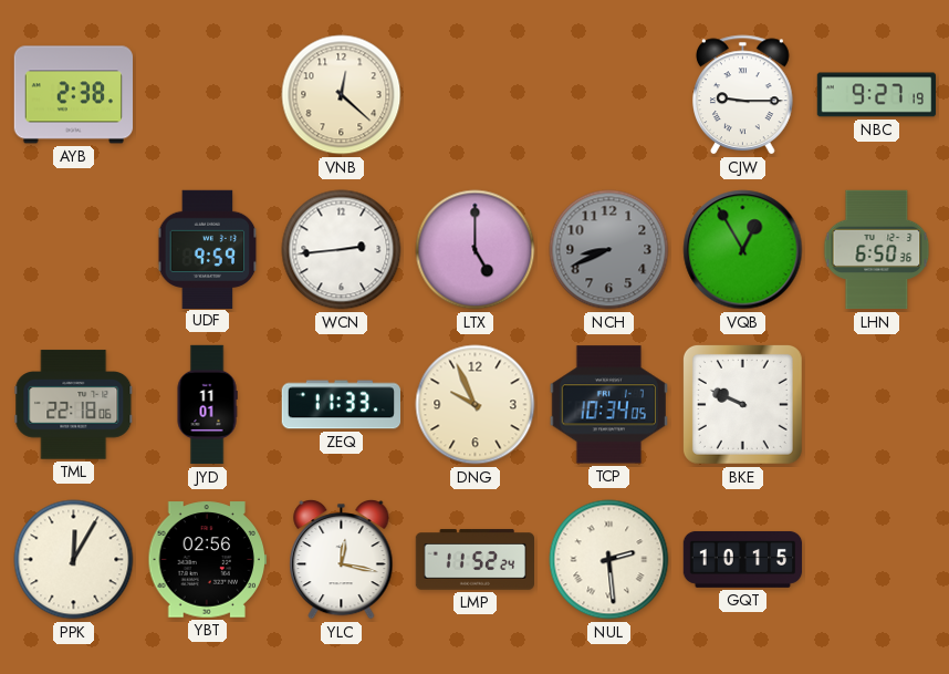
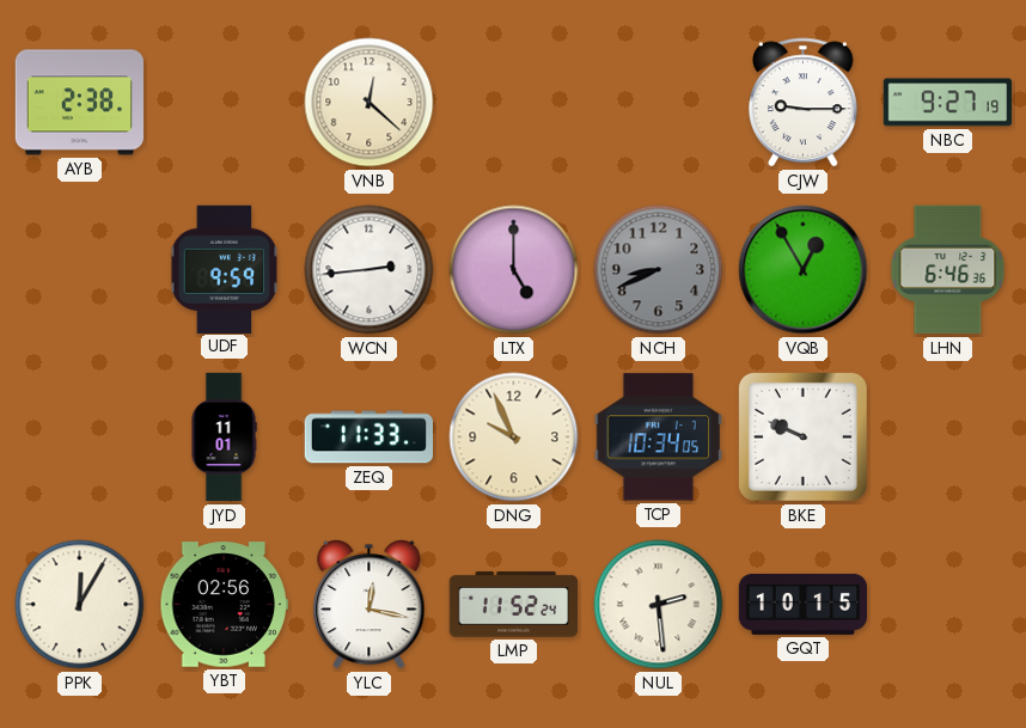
LHN: 6:50 -> 6:46 (948, 270)
TML: 22:18 -> none (74, 405)
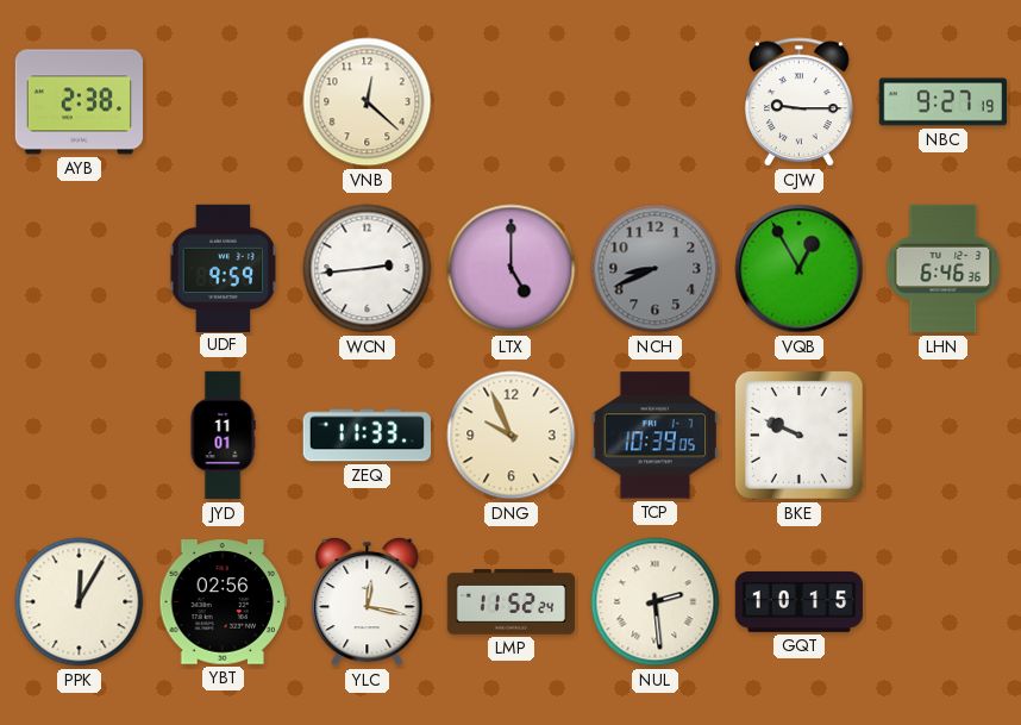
TCP: 10:34 -> 10:39 (654, 436)
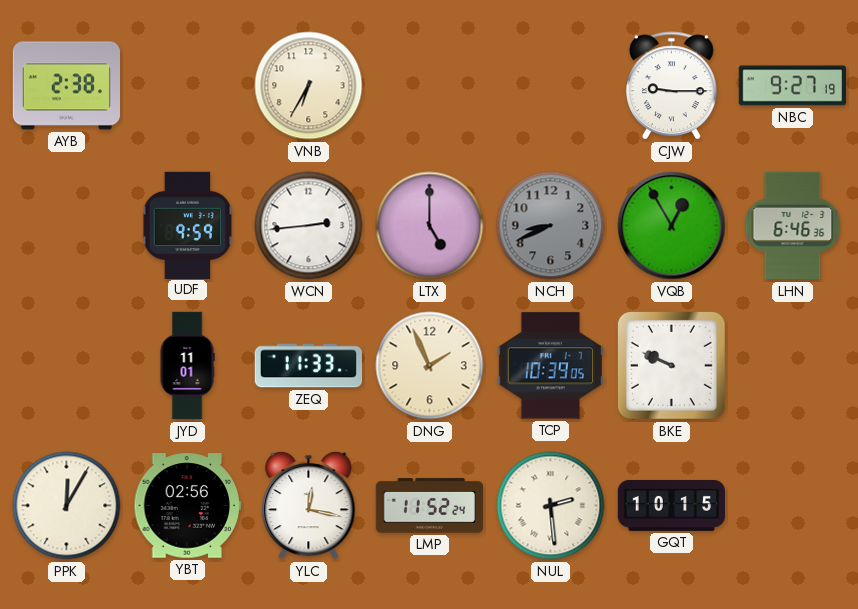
VNB: 12:22 -> 6:35 (309, 86)
DNG: 9:56 -> 1:56 (430, 366)
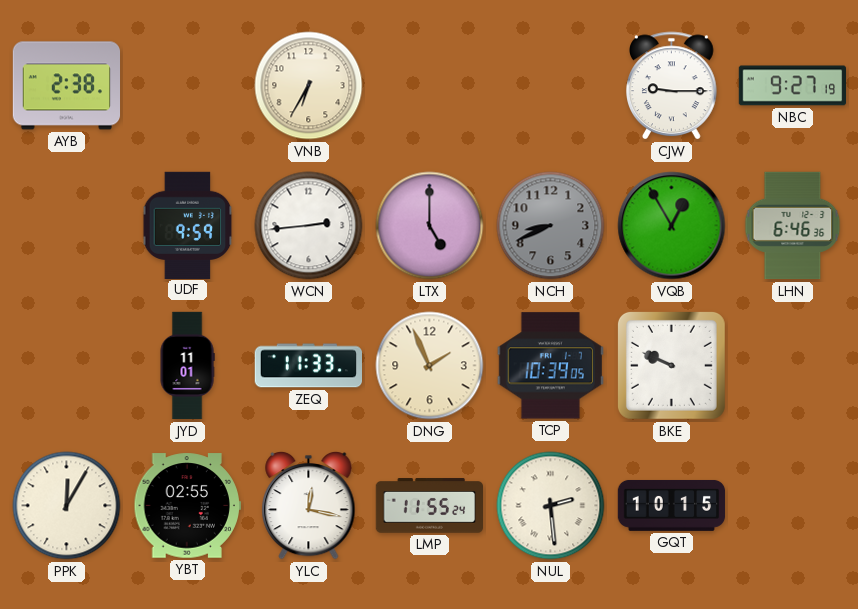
YBT: 02:56 -> 02:55 (187, 506)
LMP: 11:52 -> 11:55 (430, 506)
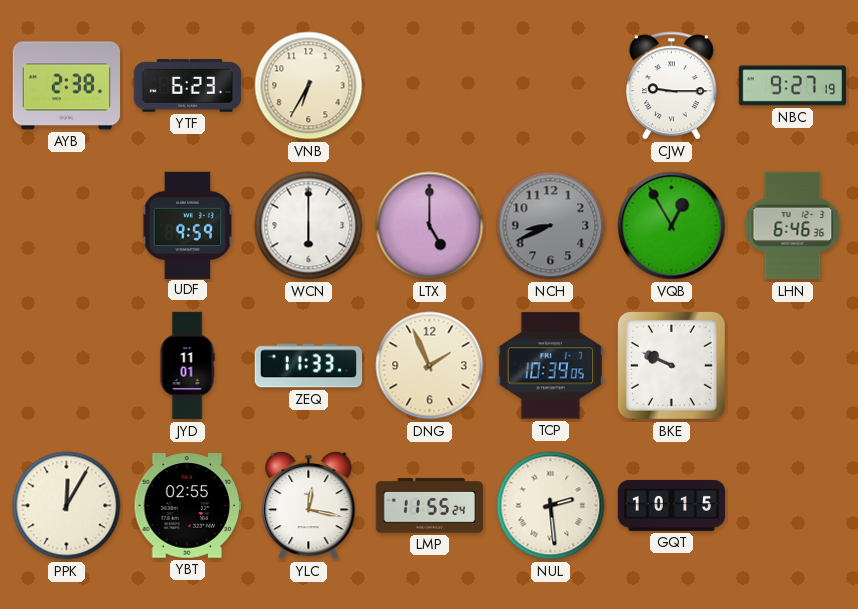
YTF: none -> 6:23 (188, 86)
WCN: 2:44 -> 6:00 (309, 226)
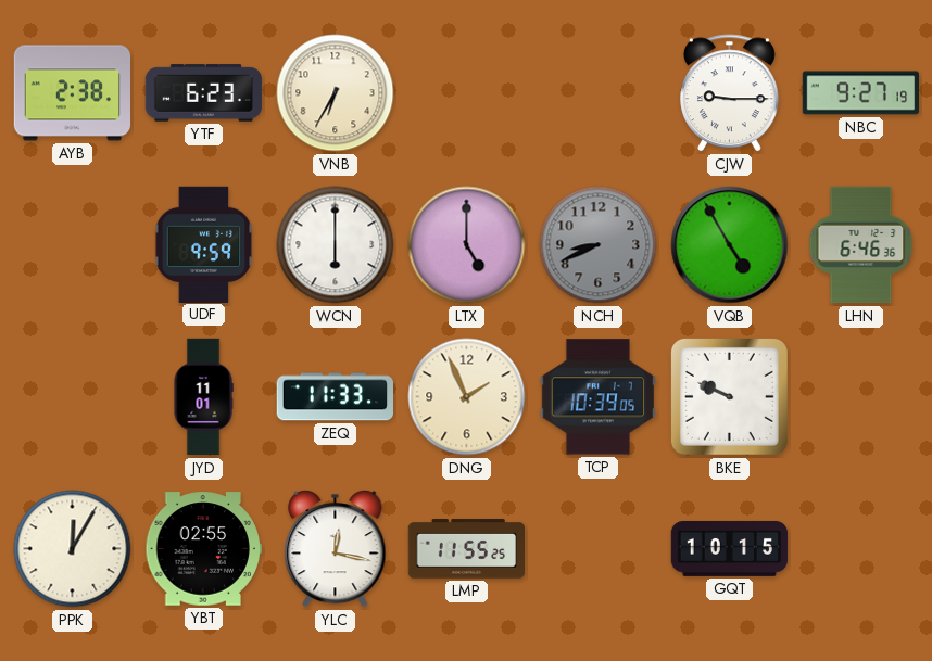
VQB: 12:55 -> 4:55 (730, 245)
LMP: 11:55:24 -> 11:55:25 (467, 549)
NUL: 2:29 -> none (551, 506)
